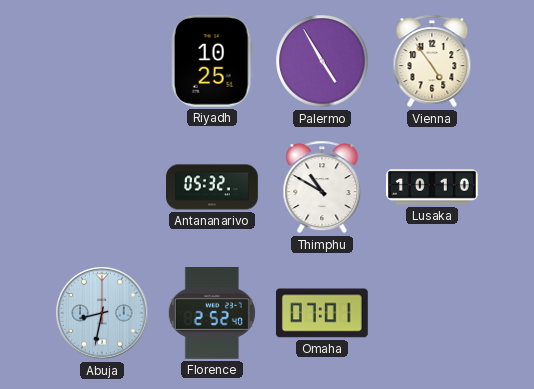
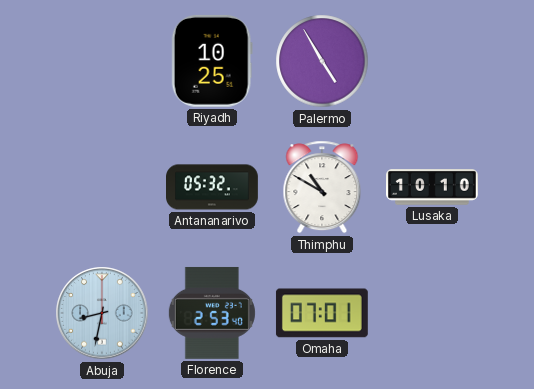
Vienna: 4:54 -> none (432, 61)
Florence: 2:52 -> 2:53 (212, 313)
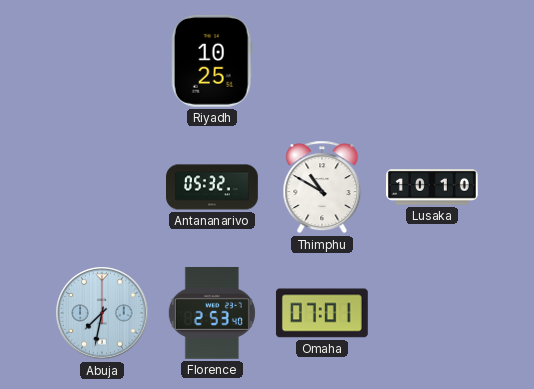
Palermo: 4:55 -> none (322, 61)
Abuja: 8:32 -> 7:32 (102, 313)
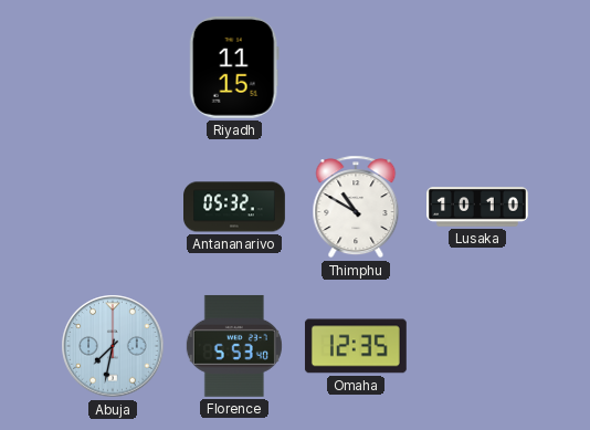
Riyadh: 10:25 -> 11:15 (234, 67)
Florence: 2:53 -> 5:53 (234, 346)
Omaha: 07:01 -> 12:35 (356, 346)
